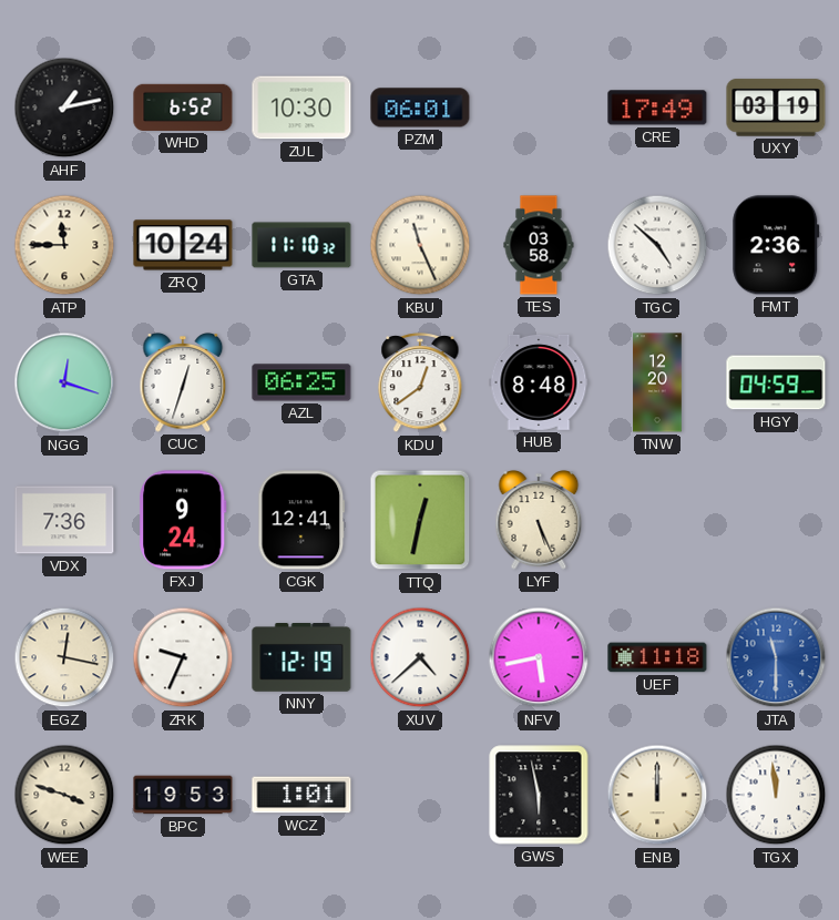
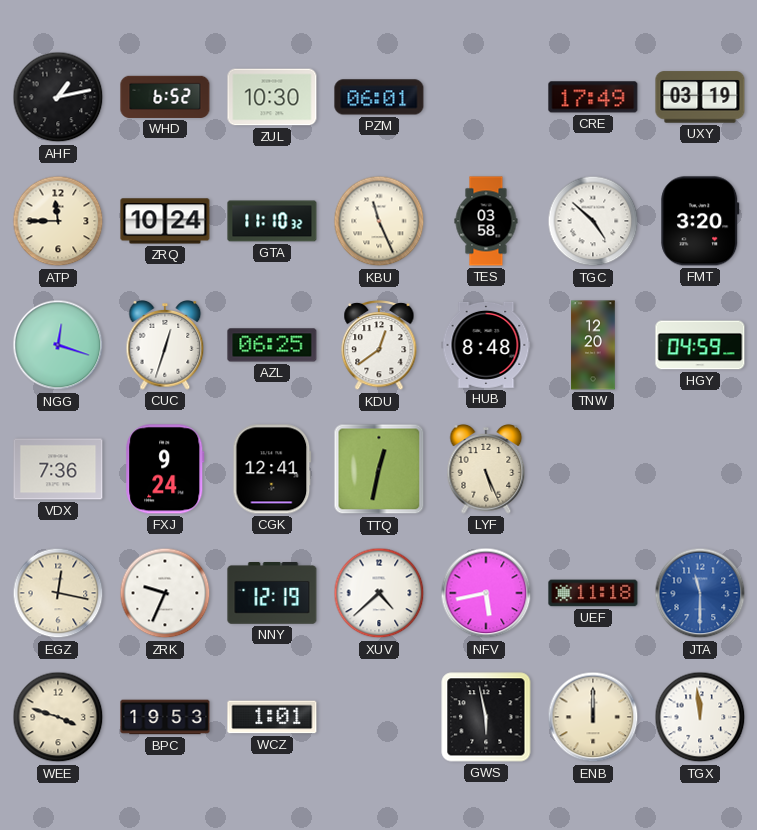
FMT: 2:36 -> 3:20 (700, 221)
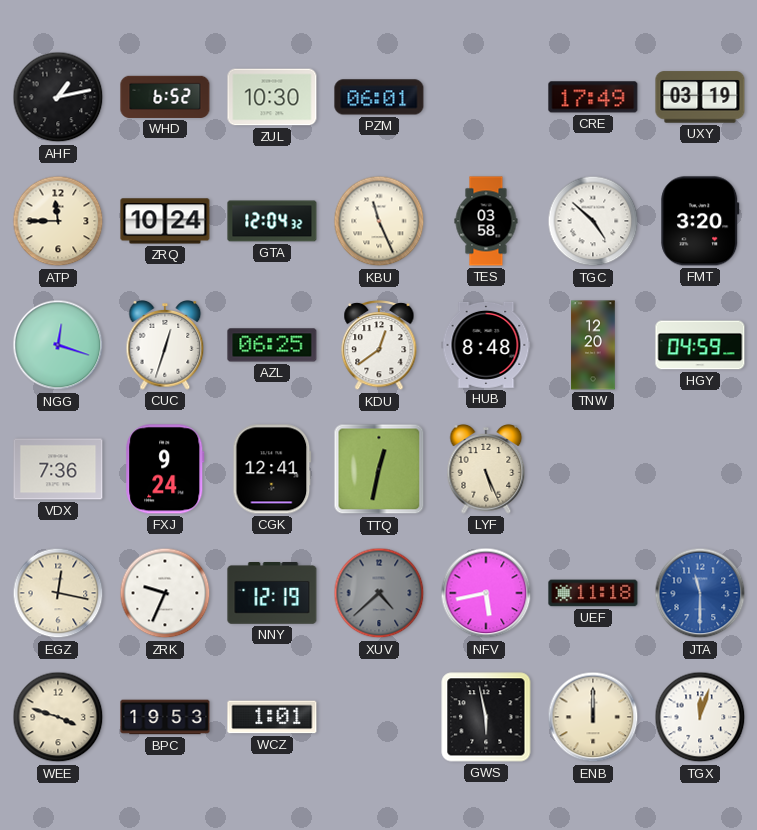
GTA: 11:10 -> 12:04 (272, 221)
XUV dial: white -> grey (379, 593)
TGX: 11:59 -> 12:03 (700, 717)
